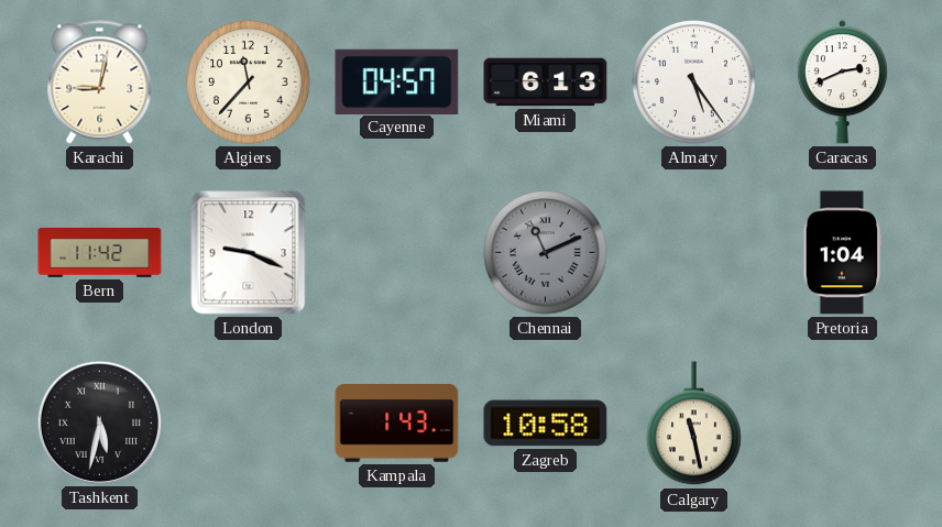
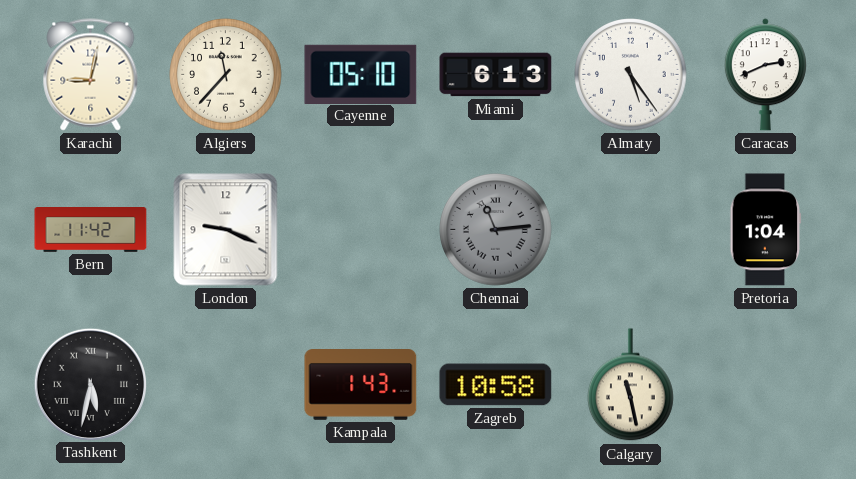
Cayenne: 04:57 -> 05:10 (361, 74)
Chennai: 11:11 -> 11:14 (496, 230)
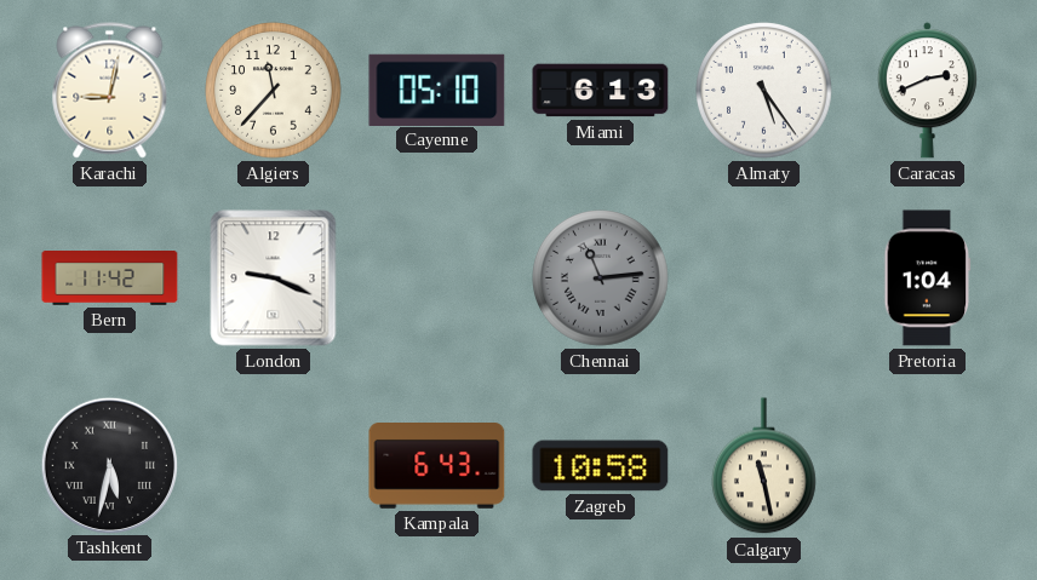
Kampala: 1:43 -> 6:43 (437, 466)
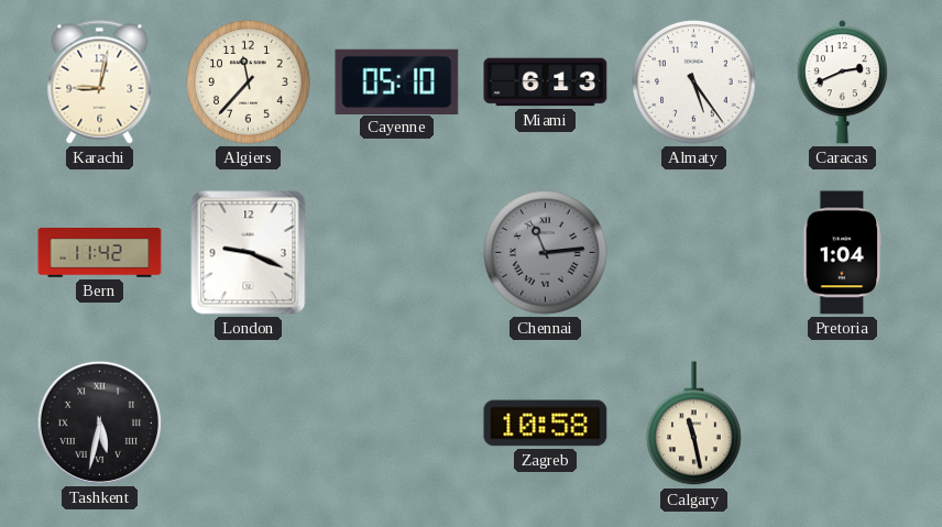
Kampala: 6:43 -> none (437, 466)
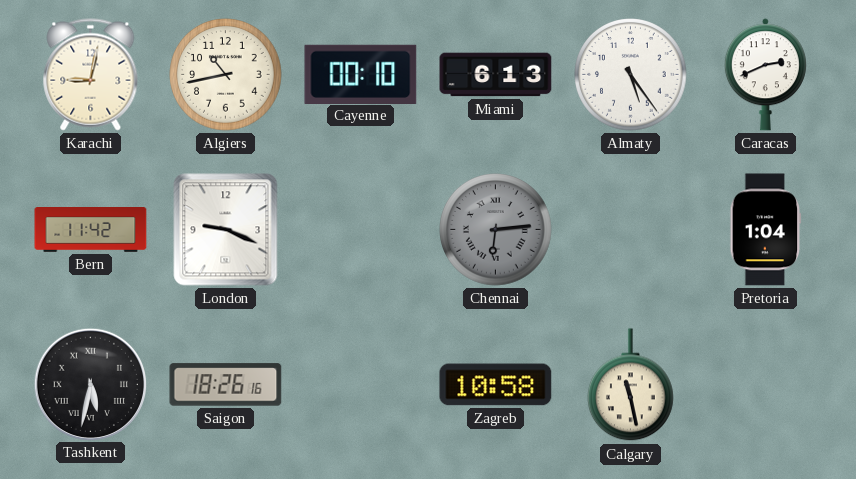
Algiers: 11:37 -> 10:43 (226, 75)
Cayenne: 05:10 -> 00:10 (361, 74)
Chennai: 11:14 -> 6:14 (496, 230)
Saigon: none -> 18:26 (226, 385)
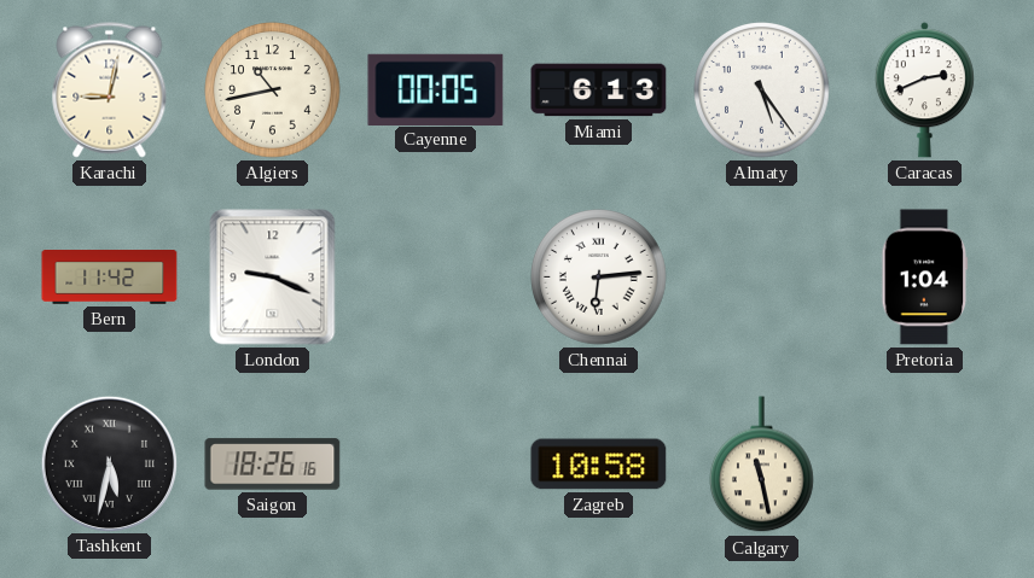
Cayenne: 00:10 -> 00:05 (436, 89)
Chennai dial: grey -> white (599, 278)
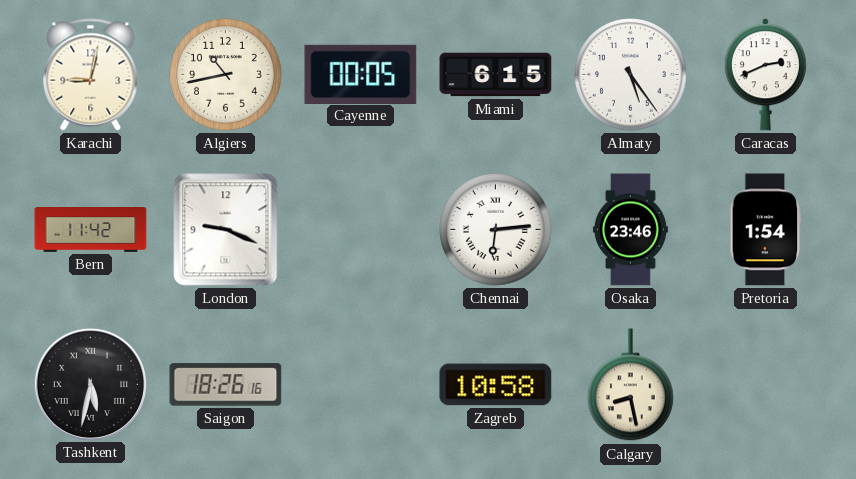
Miami: 6:13 -> 6:15 (496, 75)
Osaka: none -> 23:46 (630, 230)
Pretoria: 1:04 -> 1:54 (766, 230)
Calgary: 11:28 -> 8:28 (631, 385)
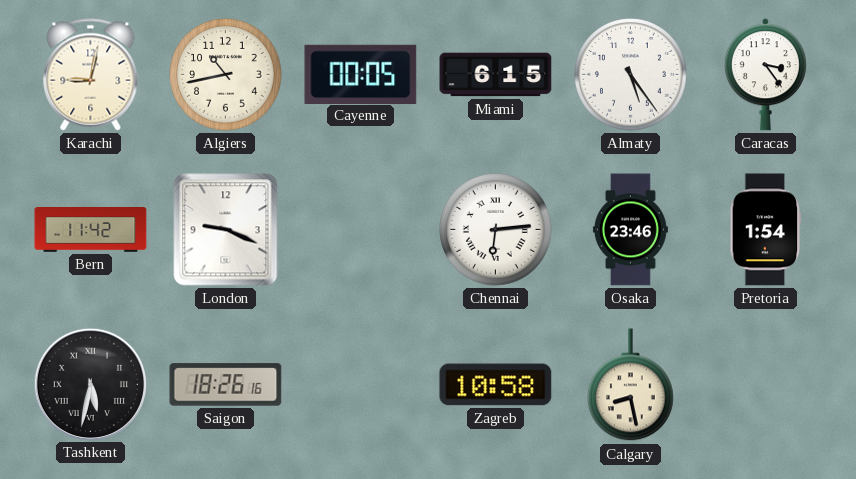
Caracas: 2:41 -> 3:24 (765, 75)
